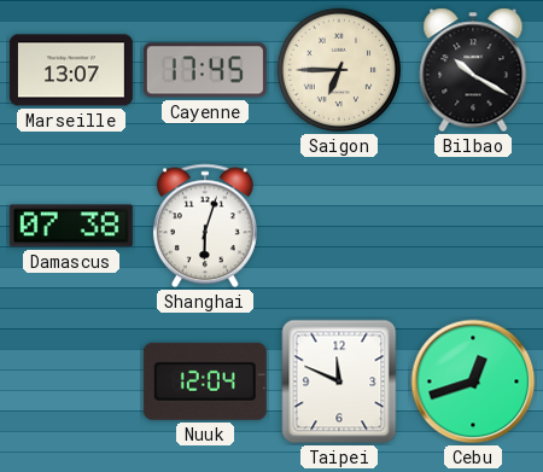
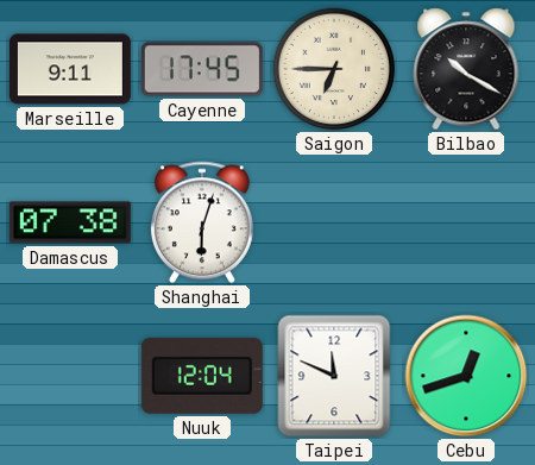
Marseille: 13:07 -> 9:11 (70, 69)
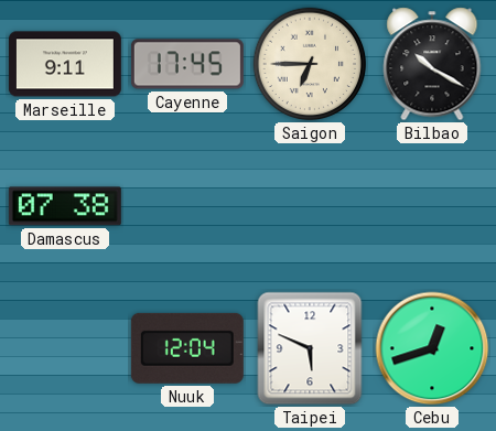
Shanghai: 6:03 -> none (202, 222)
Taipei: 11:49 -> 5:49 (310, 348)
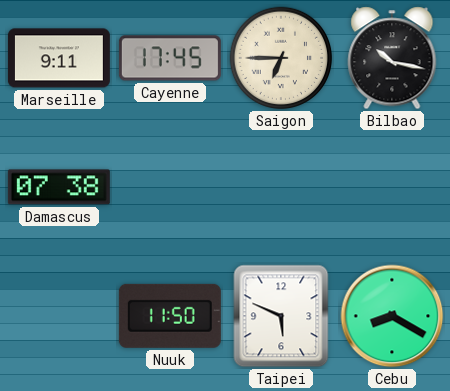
Bilbao: 10:20 -> 10:17 (392, 58)
Nuuk: 12:04 -> 11:50 (170, 316)
Cebu: 12:42 -> 8:20 (392, 316)
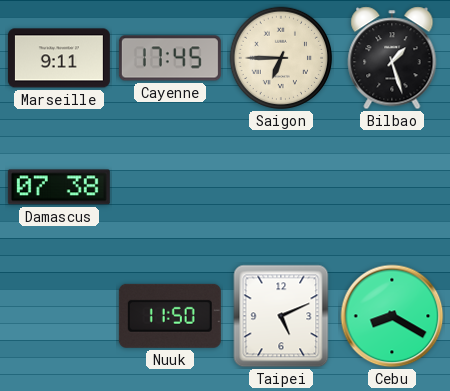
Bilbao: 10:17 -> 1:27 (392, 58)
Taipei: 5:49 -> 5:11 (281, 316)
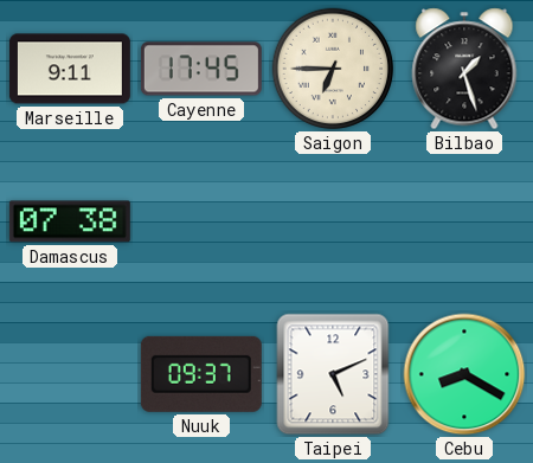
Nuuk: 11:50 -> 09:37 (201, 374)
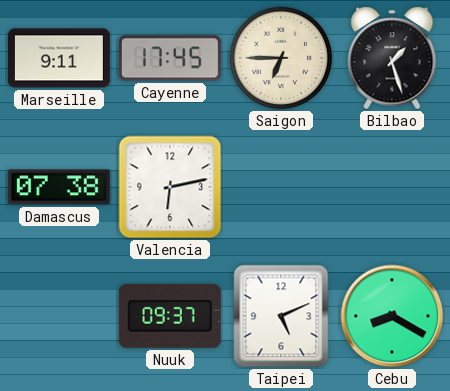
Valencia: none -> 6:13 (170, 187)
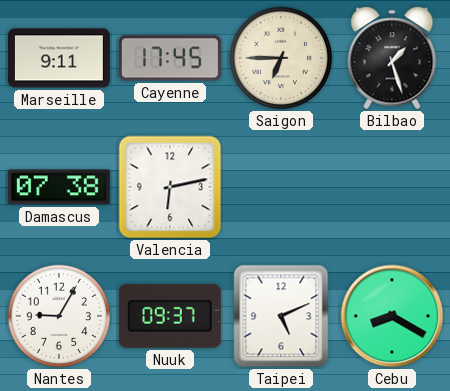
Nantes: none -> 9:05 (59, 316)
